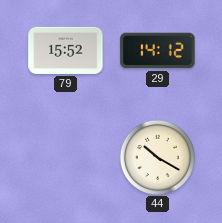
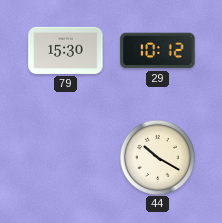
79: 15:52 -> 15:30 (66, 50)
29: 14:12 -> 10:12 (158, 51)
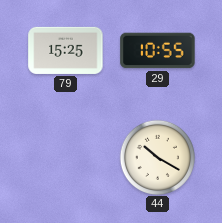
79: 15:30 -> 15:25 (66, 50)
29: 10:12 -> 10:55 (158, 51)
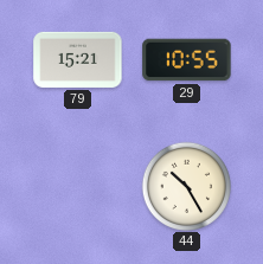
79: 15:25 -> 15:21 (78, 59)
44: 10:20 -> 10:25 (186, 186)
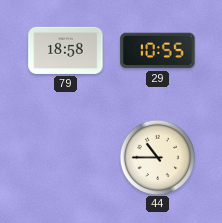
79: 15:21 -> 18:58 (66, 50)
44: 10:25 -> 10:45 (157, 157)
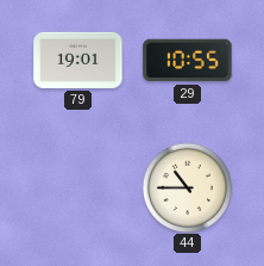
79: 18:58 -> 19:01 (78, 60)
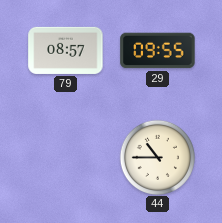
79: 19:01 -> 08:57 (66, 50)
29: 10:55 -> 09:55 (158, 51)
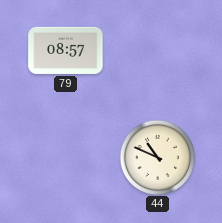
29: 09:55 -> none (158, 51)
44: 10:45 -> 10:49 (157, 157)
